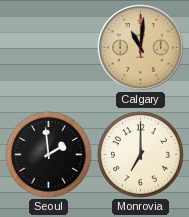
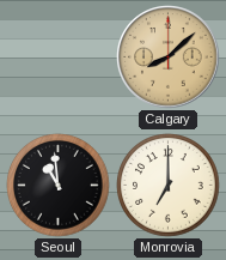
Calgary: 11:01 -> 8:08 (169, 58)
Seoul: 1:59 -> 10:59 (59, 186)
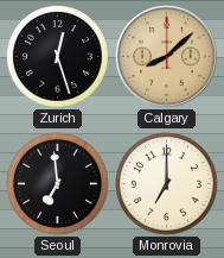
Zurich: none -> 12:27 (58, 57)
Seoul: 10:59 -> 6:59 (58, 184)
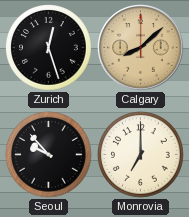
Seoul: 6:59 -> 9:53 (49, 155)
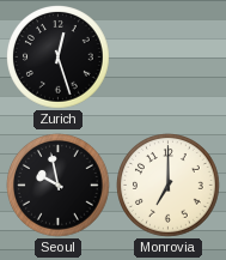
Calgary: 8:08 -> none (141, 48)
Seoul: 9:53 -> 9:58 (59, 186)
